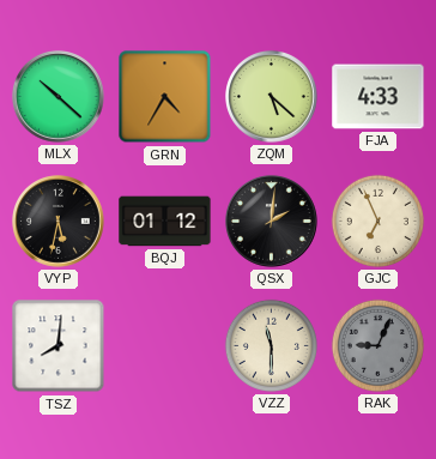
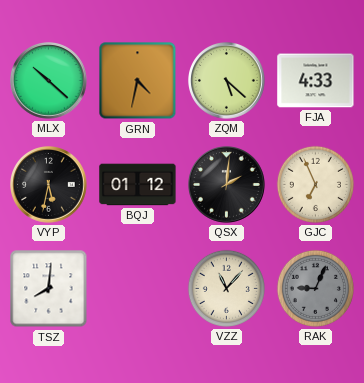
GRN: 4:35 -> 4:32 (138, 81)
VZZ: 11:30 -> 11:07 (226, 288)
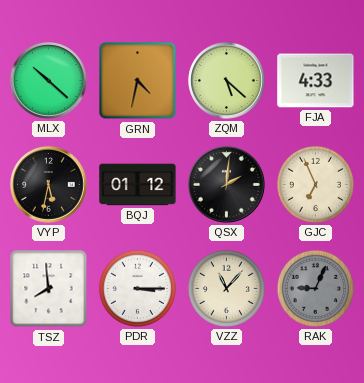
TSZ: 8:01 -> 7:59 (49, 289)
PDR: none -> 3:15 (137, 288)
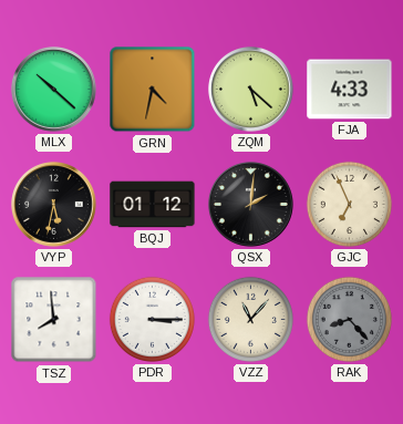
RAK: 9:04 -> 8:23 (349, 319)
